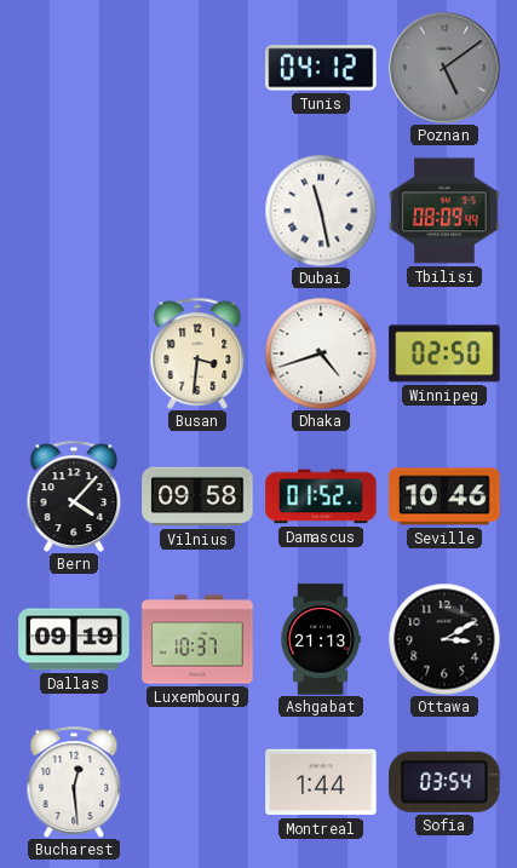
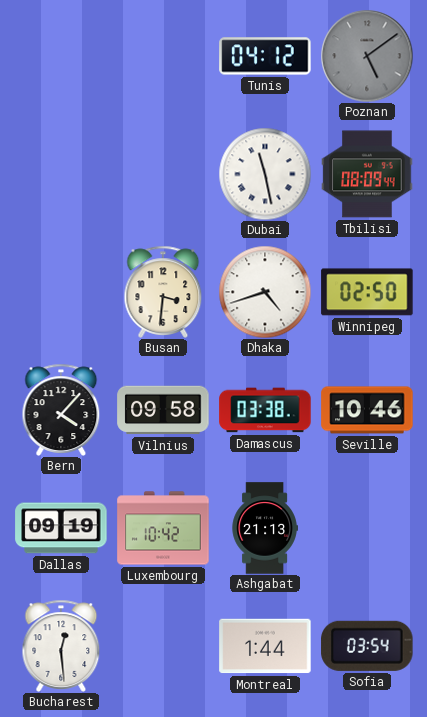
Damascus: 01:52 -> 03:38 (265, 410)
Luxembourg: 10:37 -> 10:42 (163, 528)
Ottawa: 3:10 -> none (444, 639)
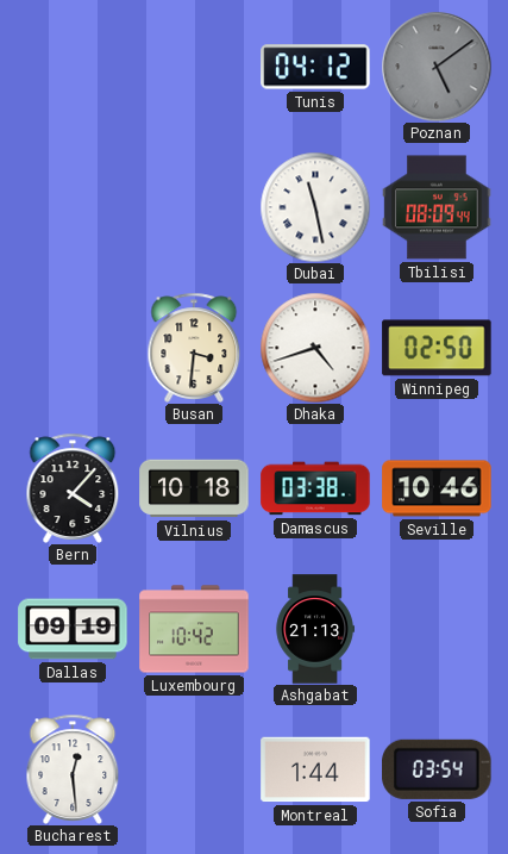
Vilnius: 09:58 -> 10:18 (194, 488)
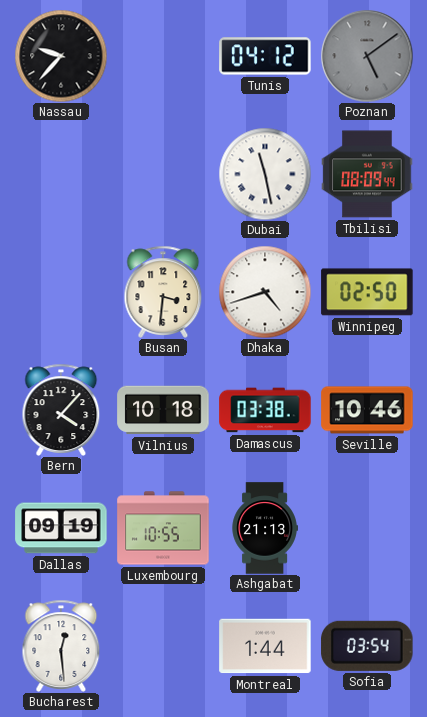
Nassau: none -> 9:37 (61, 56)
Luxembourg: 10:42 -> 10:55 (163, 528)
